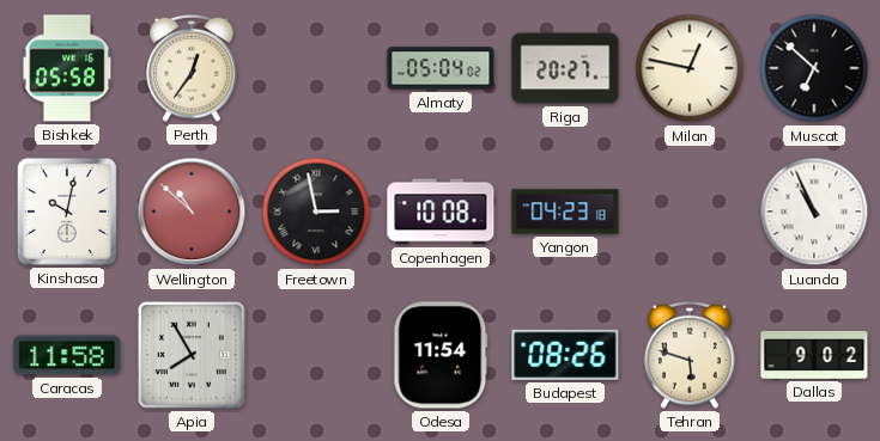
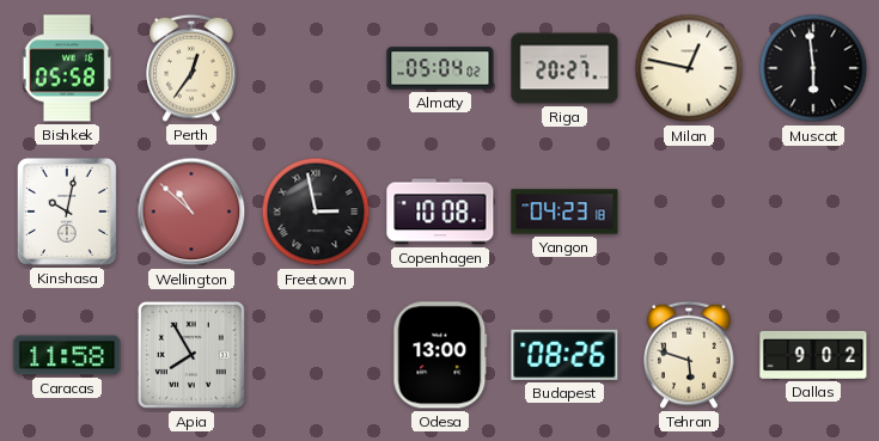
Muscat: 6:52 -> 5:59 (813, 68)
Luanda: 10:56 -> none (814, 212)
Odesa: 11:54 -> 13:00 (440, 355)
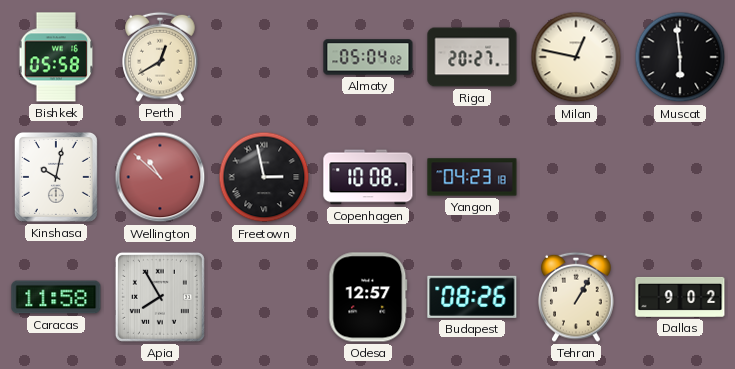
Perth: 12:36 -> 12:40 (160, 57)
Odesa: 13:00 -> 12:57 (368, 297)
Tehran: 5:48 -> 1:05 (576, 297)
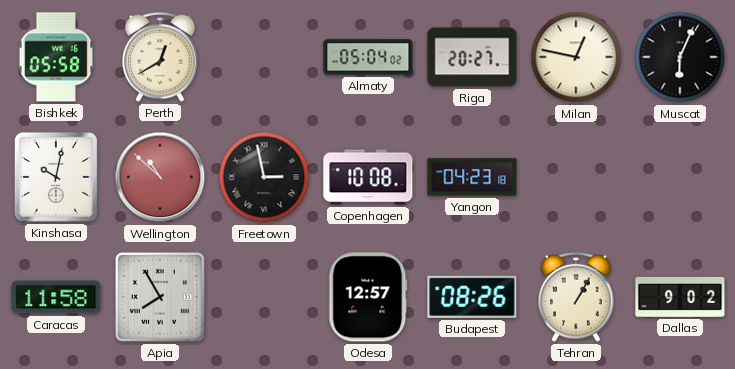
Muscat: 5:59 -> 6:04 (680, 57)
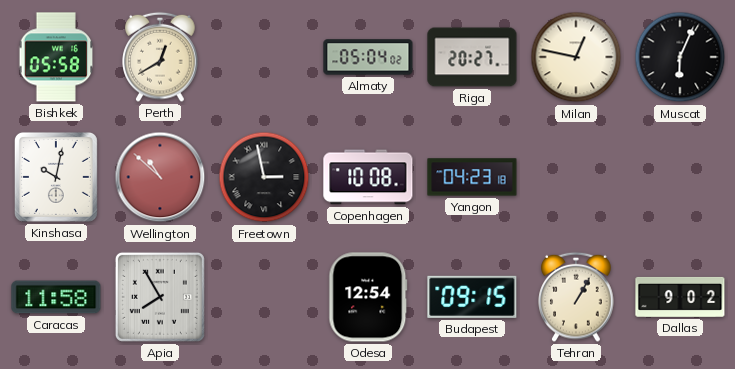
Odesa: 12:57 -> 12:54 (368, 297)
Budapest: 08:26 -> 09:15 (472, 297)
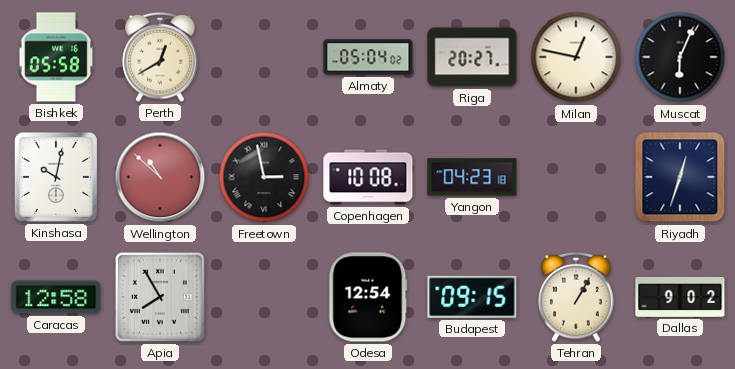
Riyadh: none -> 12:33 (680, 177)
Caracas: 11:58 -> 12:58 (56, 297)
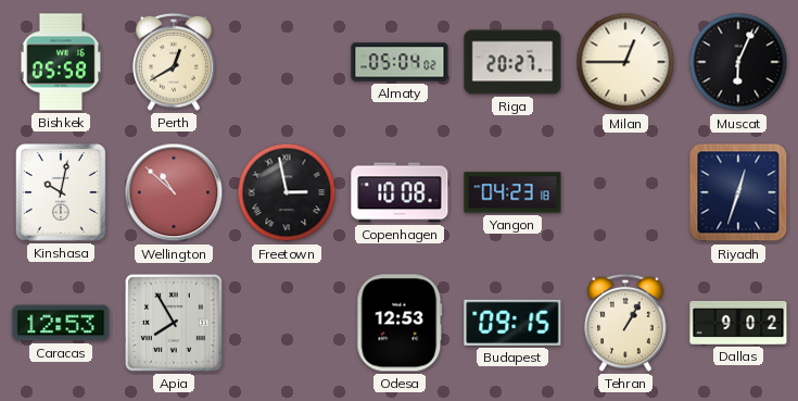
Milan: 12:47 -> 12:45 (625, 62)
Caracas: 12:58 -> 12:53 (61, 323)
Odesa: 12:54 -> 12:53 (400, 323)
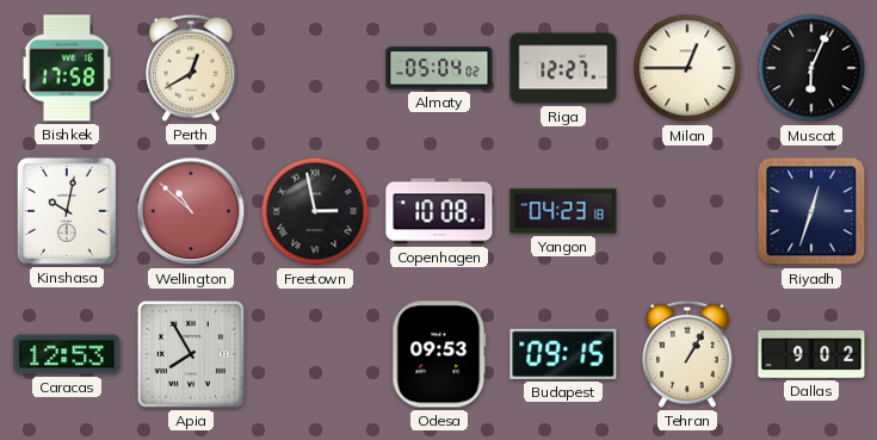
Bishkek: 05:58 -> 17:58 (67, 68)
Riga: 20:27 -> 12:27 (563, 68)
Odesa: 12:53 -> 09:53 (439, 354)
